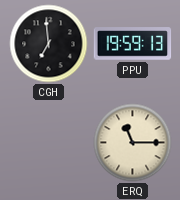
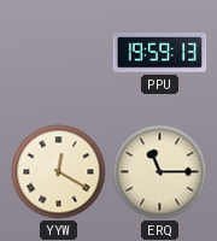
CGH: 6:59 -> none (49, 44)
YYW: none -> 12:20 (59, 172)
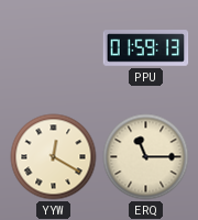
PPU: 19:59 -> 01:59 (146, 48)
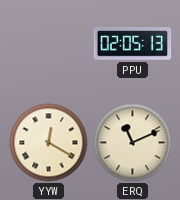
PPU: 01:59 -> 02:05 (133, 44)
ERQ: 11:15 -> 11:11 (133, 143)
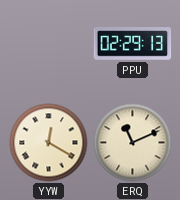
PPU: 02:05 -> 02:29 (133, 44)
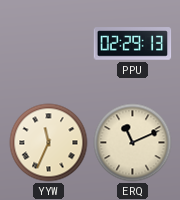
YYW: 12:20 -> 11:34 (49, 143)
